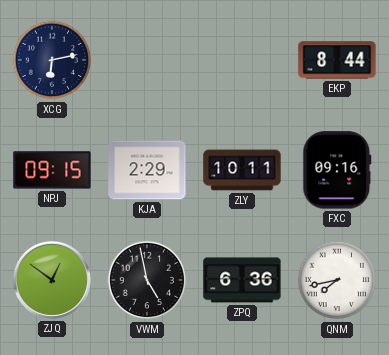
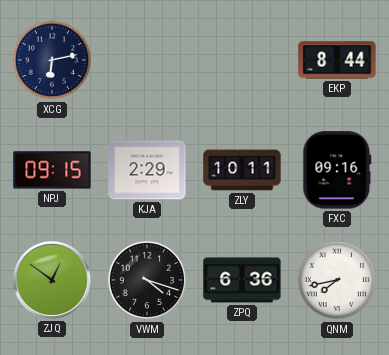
VWM: 4:58 -> 4:18 (147, 280)
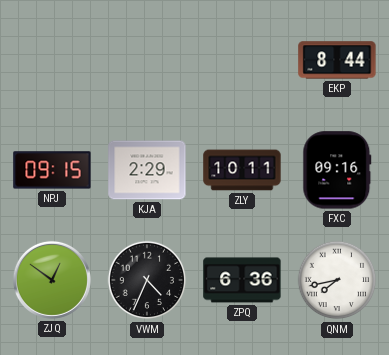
XCG: 6:13 -> none (52, 60)
VWM: 4:18 -> 4:34 (147, 280)
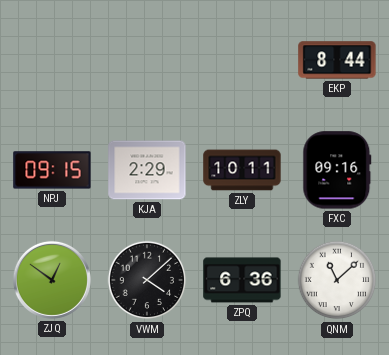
VWM: 4:34 -> 4:08 (147, 280)
QNM: 7:43 -> 11:08 (337, 280)
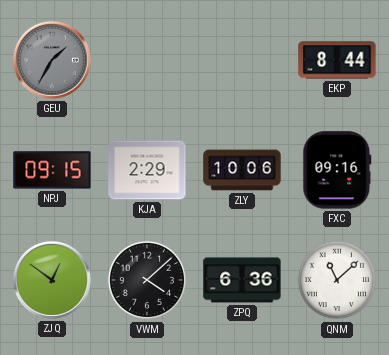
GEU: none -> 1:35 (52, 60)
ZLY: 10:11 -> 10:06 (242, 170)
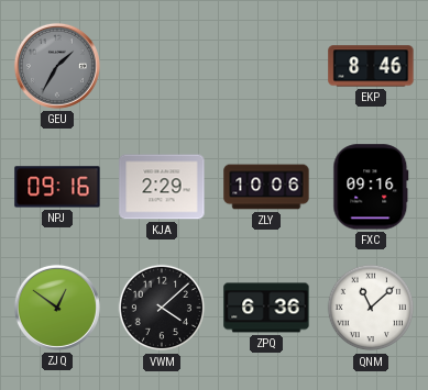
EKP: 8:44 -> 8:46 (371, 66)
NPJ: 09:15 -> 09:16 (57, 187)
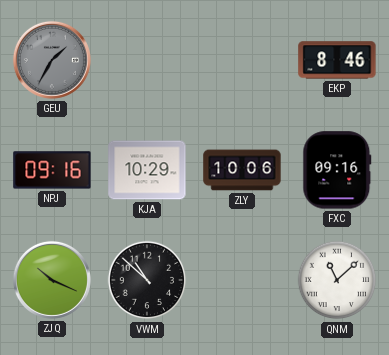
KJA: 2:29 -> 10:29 (147, 170)
ZJQ: 12:51 -> 10:19 (52, 280)
VWM: 4:08 -> 10:52 (147, 280)
ZPQ: 6:36 -> none (266, 308)
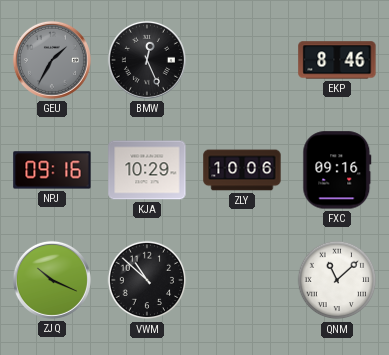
BMW: none -> 12:26 (147, 60)
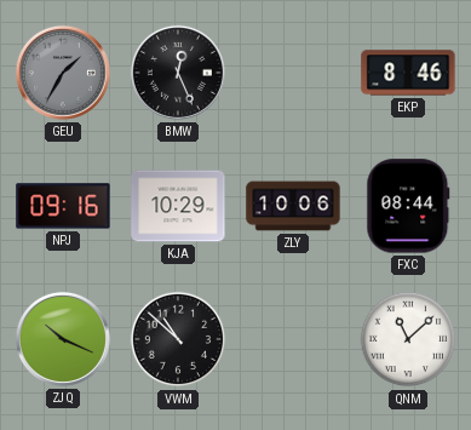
FXC: 09:16 -> 08:44 (408, 206)
